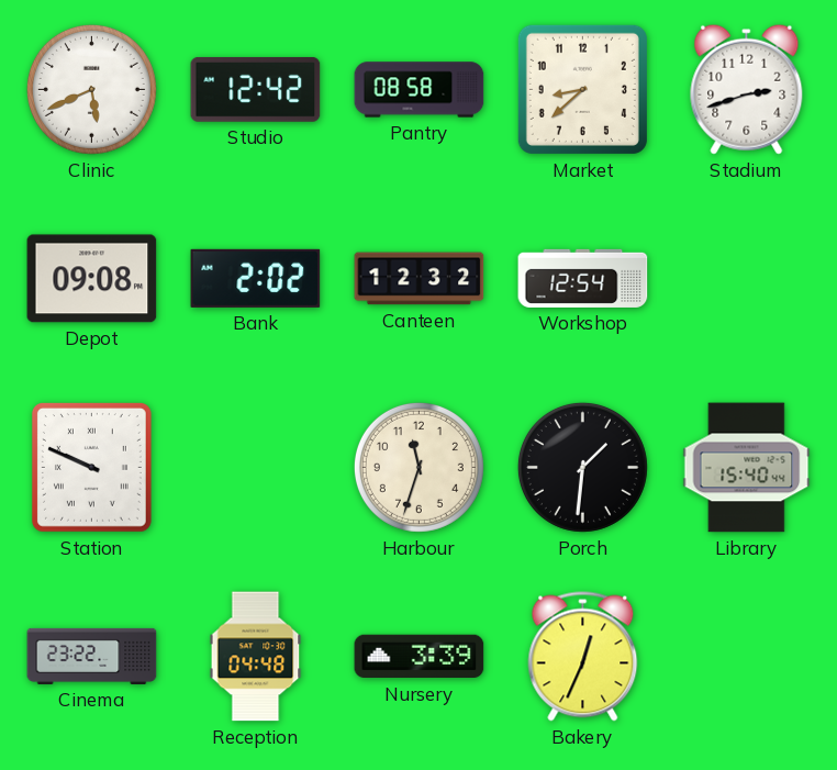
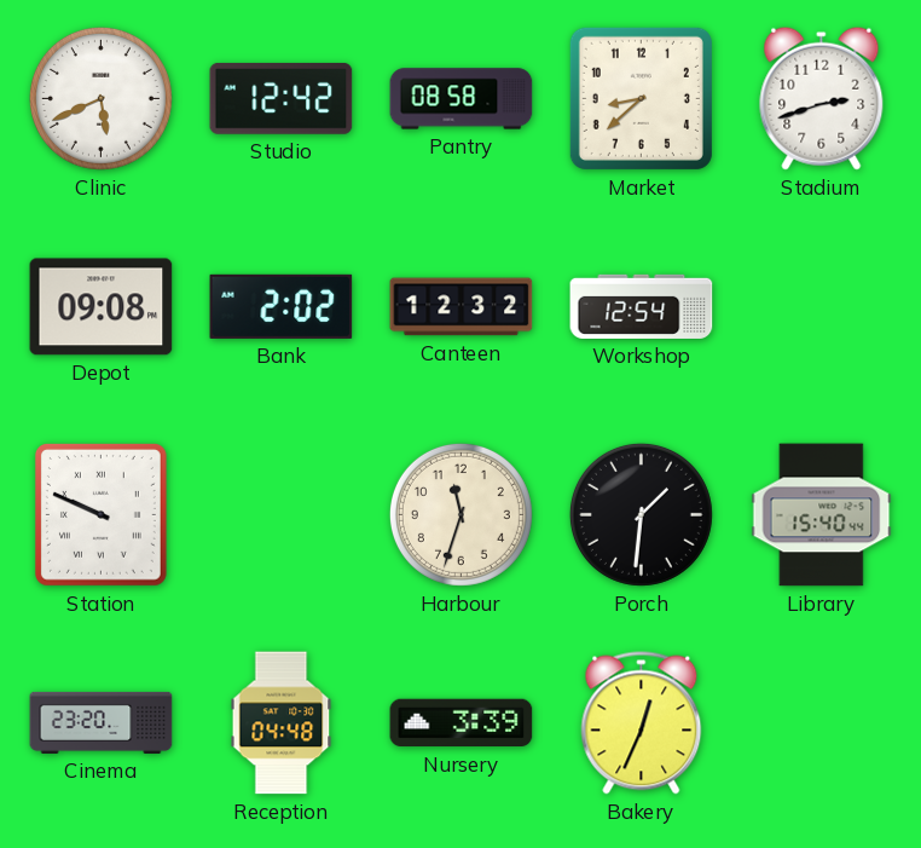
Cinema: 23:22 -> 23:20 (102, 722)
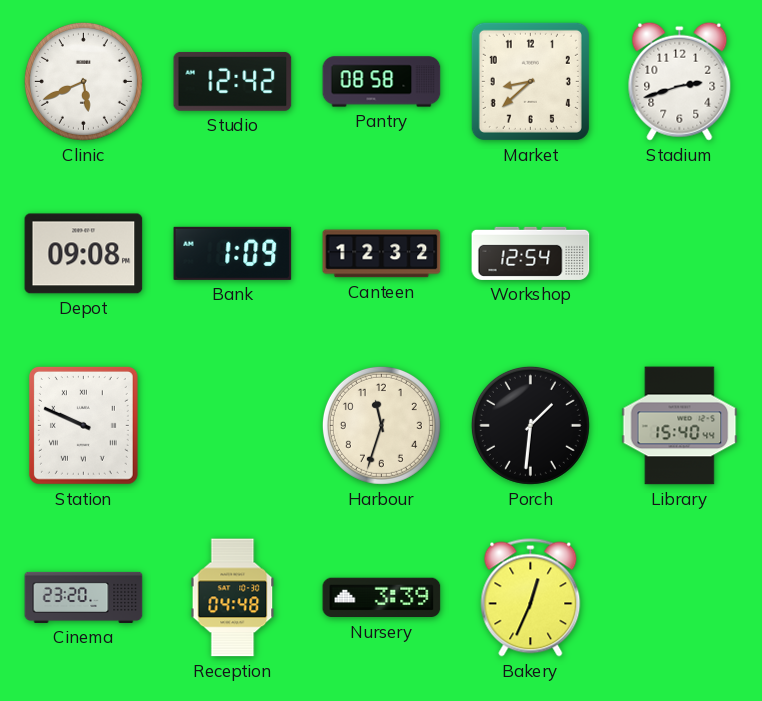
Bank: 2:02 -> 1:09 (233, 253)
